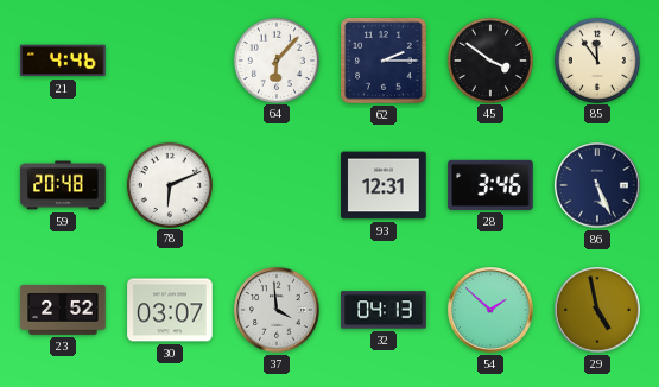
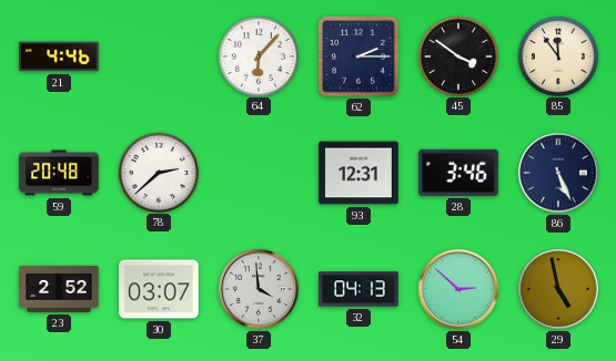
78: 6:11 -> 2:38 (158, 172)
54: 1:52 -> 2:52 (458, 289)
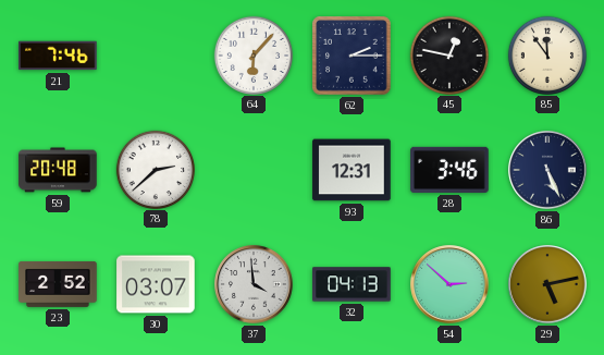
21: 4:46 -> 7:46 (58, 56)
45: 3:51 -> 12:47 (448, 54)
29: 4:58 -> 5:13 (547, 284)
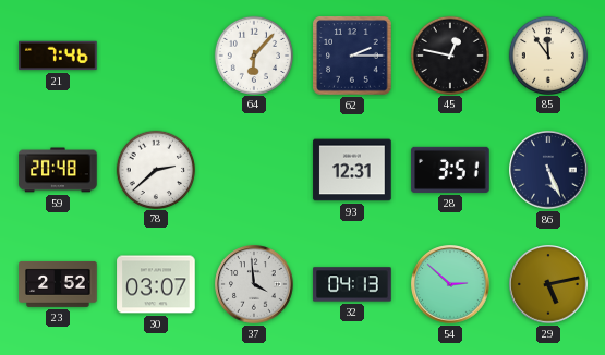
28: 3:46 -> 3:51 (450, 170)
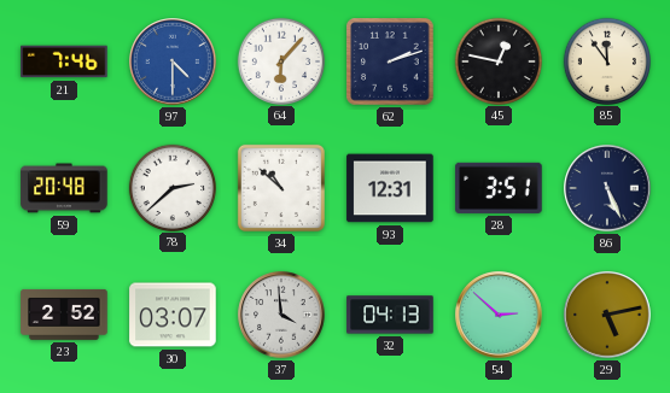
97: none -> 4:30 (173, 61)
62: 2:15 -> 2:12 (390, 61)
34: none -> 10:52 (281, 188)
